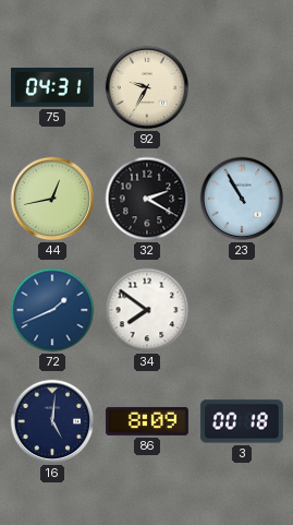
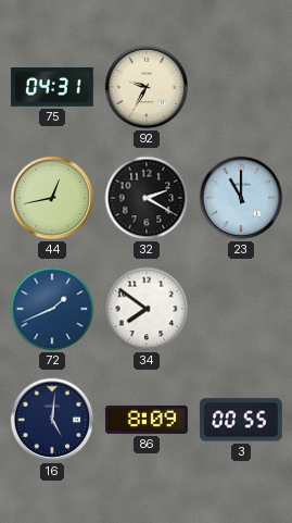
23: 10:55 -> 11:00 (241, 198)
3: 00:18 -> 00:55 (241, 420)
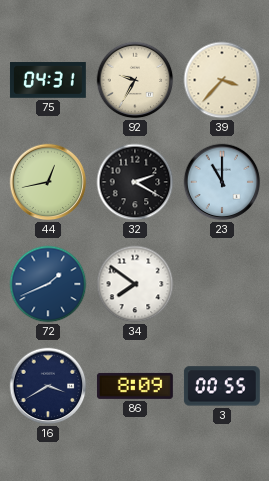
39: none -> 3:37 (222, 80)
16: 5:01 -> 3:40 (48, 386)
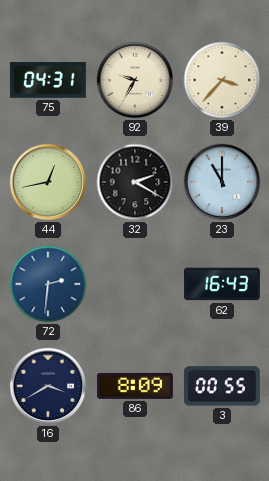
72: 1:41 -> 2:31 (48, 284)
34: 7:51 -> none (135, 284)
62: none -> 16:43 (222, 284)
